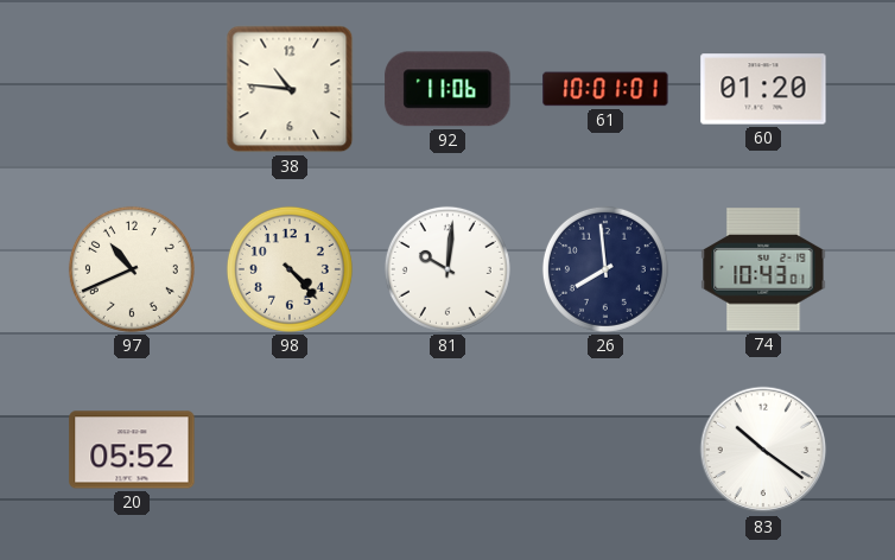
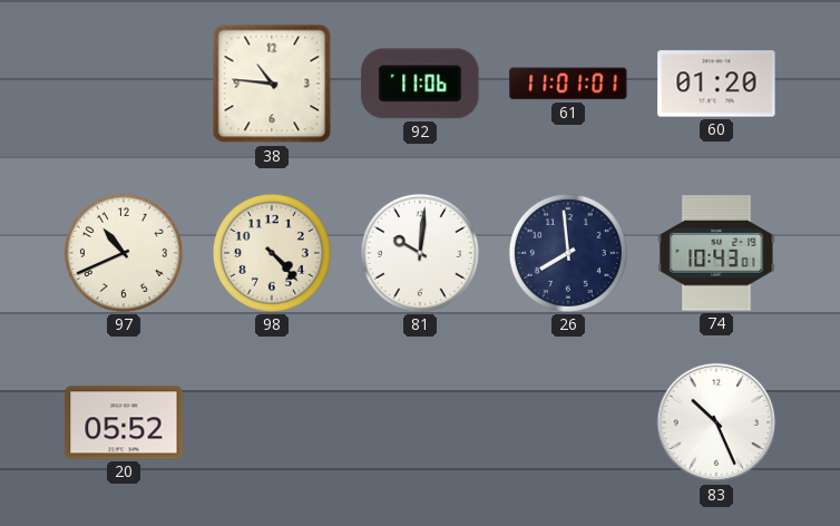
61: 10:01 -> 11:01 (568, 84)
83: 10:21 -> 10:26 (716, 422)
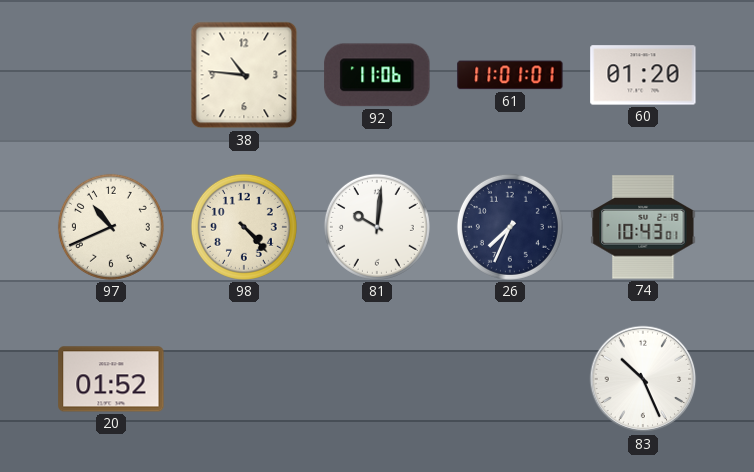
26: 7:59 -> 7:34 (510, 227)
20: 05:52 -> 01:52 (111, 379)
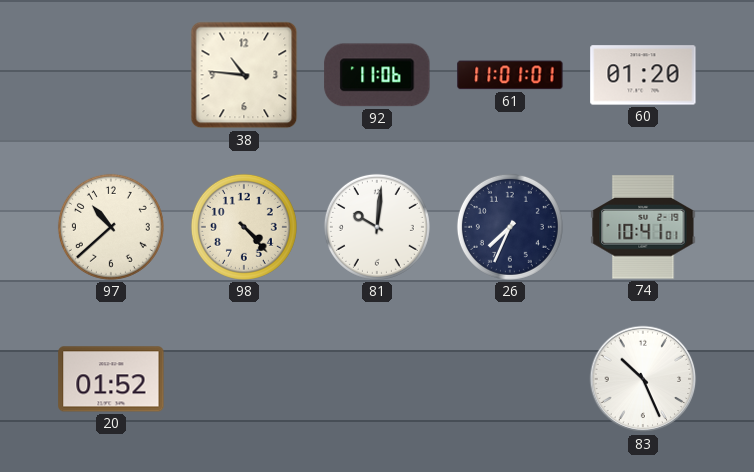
97: 10:41 -> 10:38 (111, 227)
74: 10:43 -> 10:41 (643, 227)
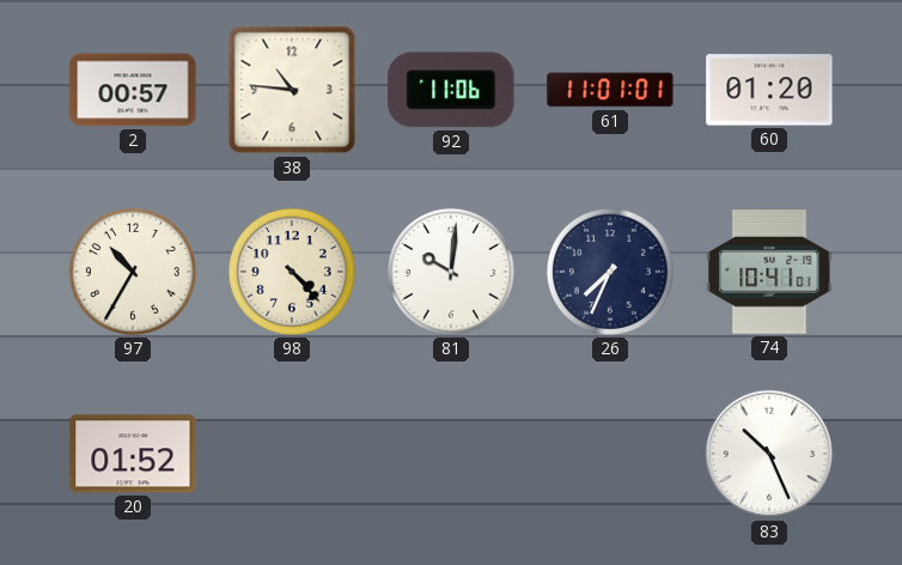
2: none -> 00:57 (133, 90)
97: 10:38 -> 10:35 (133, 272)
